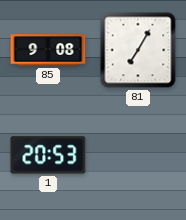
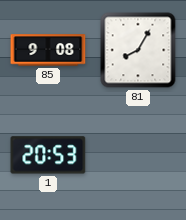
81: 7:05 -> 8:05 (138, 50)
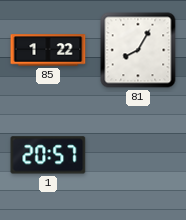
85: 9:08 -> 1:22 (48, 50)
1: 20:53 -> 20:57 (48, 155)
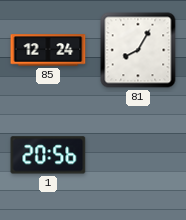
85: 1:22 -> 12:24 (48, 50)
1: 20:57 -> 20:56 (48, 155)
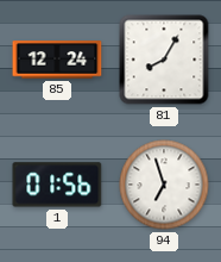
1: 20:56 -> 01:56 (57, 185)
94: none -> 6:57 (164, 185)
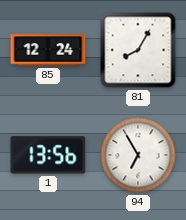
1: 01:56 -> 13:56 (48, 155)
94: 6:57 -> 6:55 (138, 155)
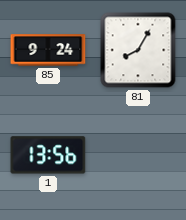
85: 12:24 -> 9:24 (48, 50)
94: 6:55 -> none (138, 155)
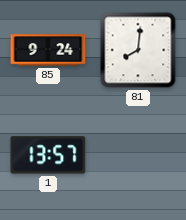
81: 8:05 -> 8:01 (138, 50)
1: 13:56 -> 13:57 (48, 155)
